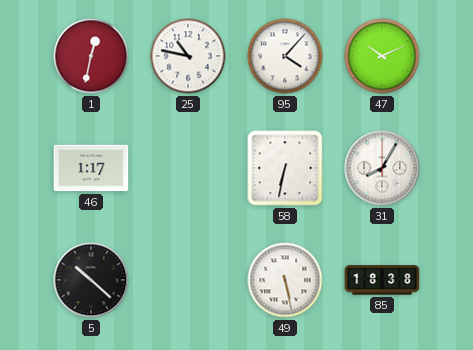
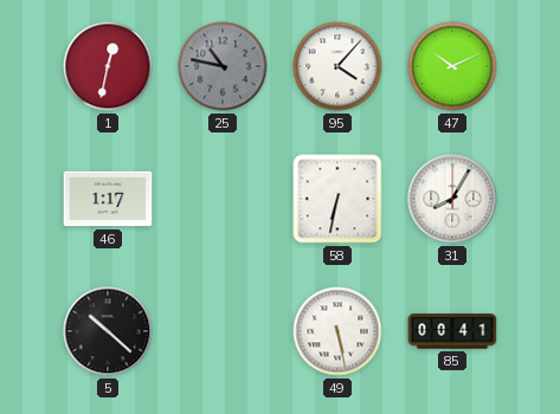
25 dial: white -> grey (223, 66)
85: 18:38 -> 00:41 (452, 331)
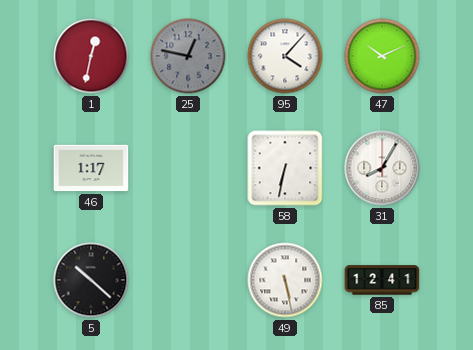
25: 10:47 -> 12:47 (188, 56)
85: 00:41 -> 12:41 (382, 280)
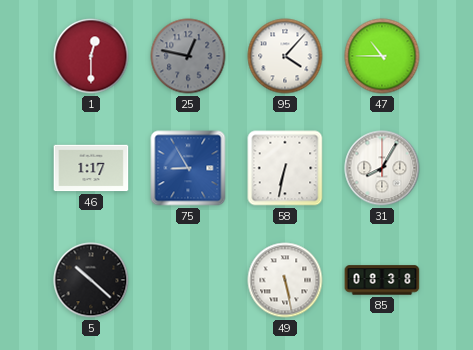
1: 12:32 -> 12:30 (91, 56)
47: 10:11 -> 10:45 (382, 56)
75: none -> 8:55 (188, 168)
85: 12:41 -> 08:38 (382, 280)
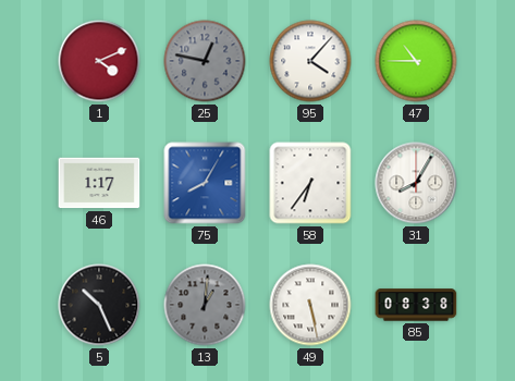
1: 12:30 -> 4:11 (99, 61)
75: 8:55 -> 8:05 (205, 183)
58: 6:32 -> 6:36 (310, 183)
5: 10:22 -> 10:26 (99, 305)
13: none -> 1:01 (205, 305)
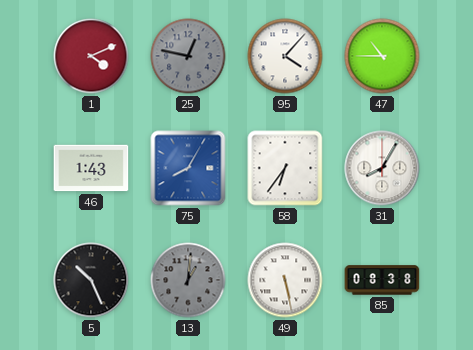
46: 1:17 -> 1:43 (91, 168)
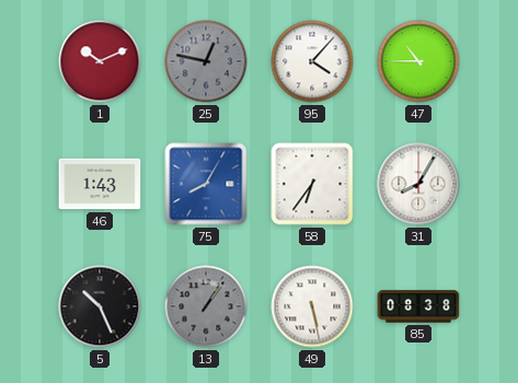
1: 4:11 -> 10:11 (100, 61)
13: 1:01 -> 1:06 (206, 306)
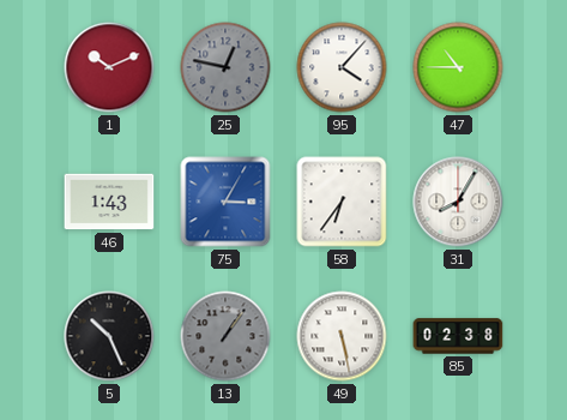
75: 8:05 -> 3:05 (225, 202)
85: 08:38 -> 02:38 (458, 336)
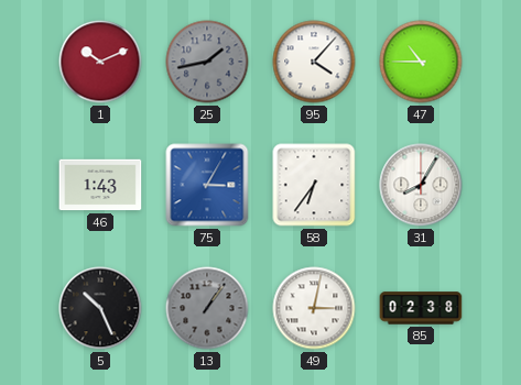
25: 12:47 -> 1:43 (207, 62)
49: 5:28 -> 3:02 (314, 308)
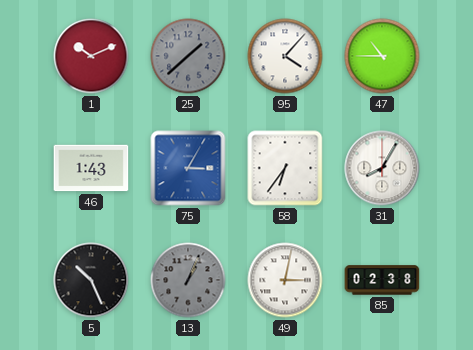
25: 1:43 -> 1:38 (188, 56)
13: 1:06 -> 1:04 (188, 280)
